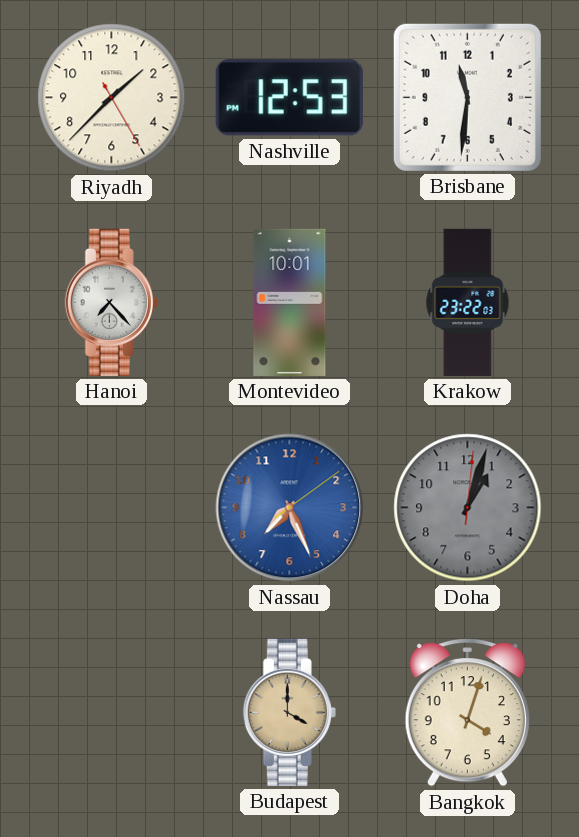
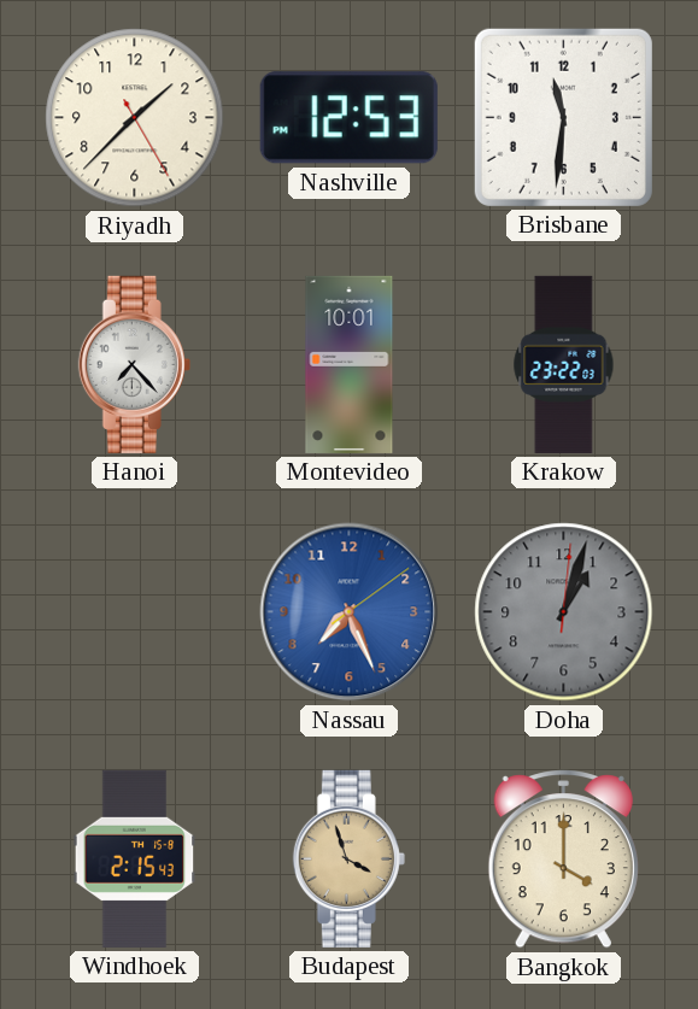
Windhoek: none -> 2:15 (135, 858)
Budapest: 4:00 -> 3:57 (348, 858)
Bangkok: 4:03 -> 4:00 (563, 860)
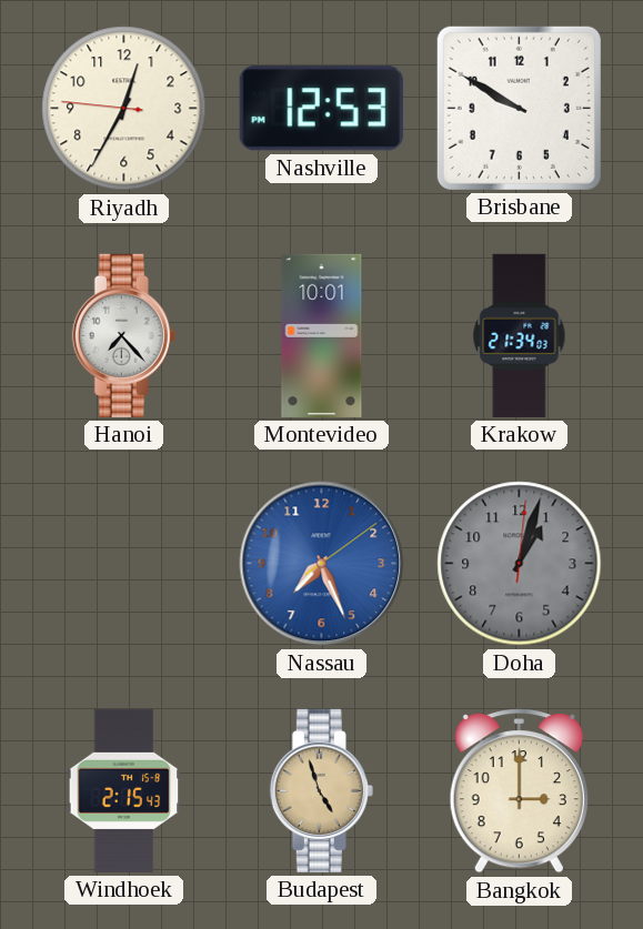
Riyadh: 1:37 -> 12:34 (124, 109)
Brisbane: 11:31 -> 9:50 (519, 108)
Krakow: 23:22 -> 21:34 (520, 335)
Budapest: 3:57 -> 4:57 (321, 790)
Bangkok: 4:00 -> 3:00 (519, 791)
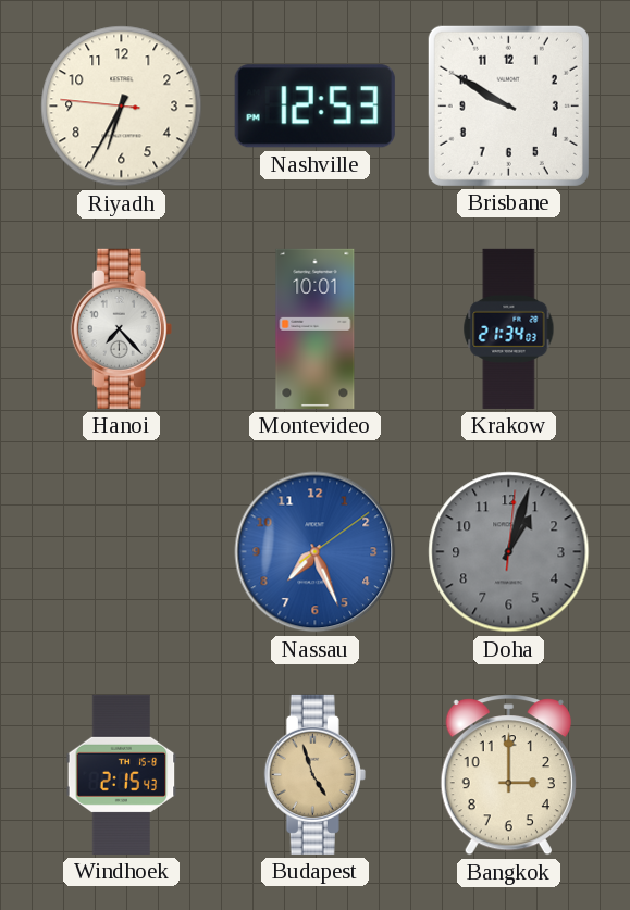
Riyadh: 12:34 -> 6:34 (122, 107)
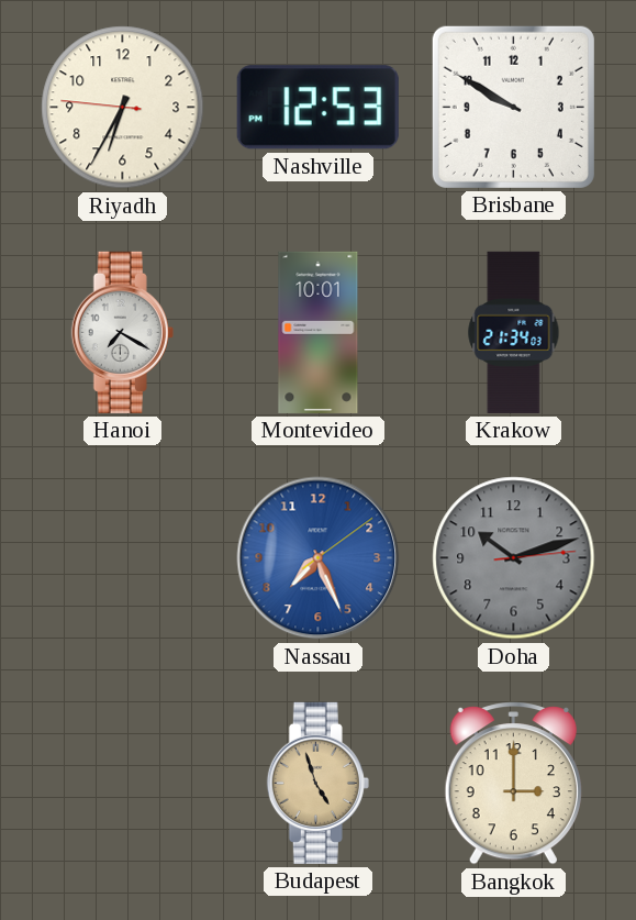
Hanoi: 7:23 -> 7:20 (122, 332)
Doha: 1:03 -> 10:12 (514, 558)
Windhoek: 2:15 -> none (122, 774)
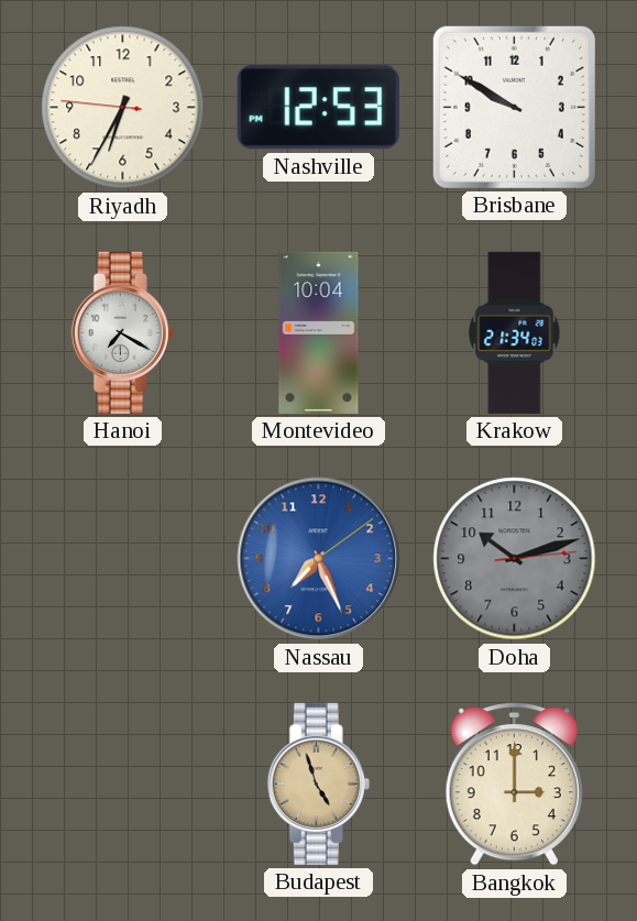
Montevideo: 10:01 -> 10:04 (319, 332)
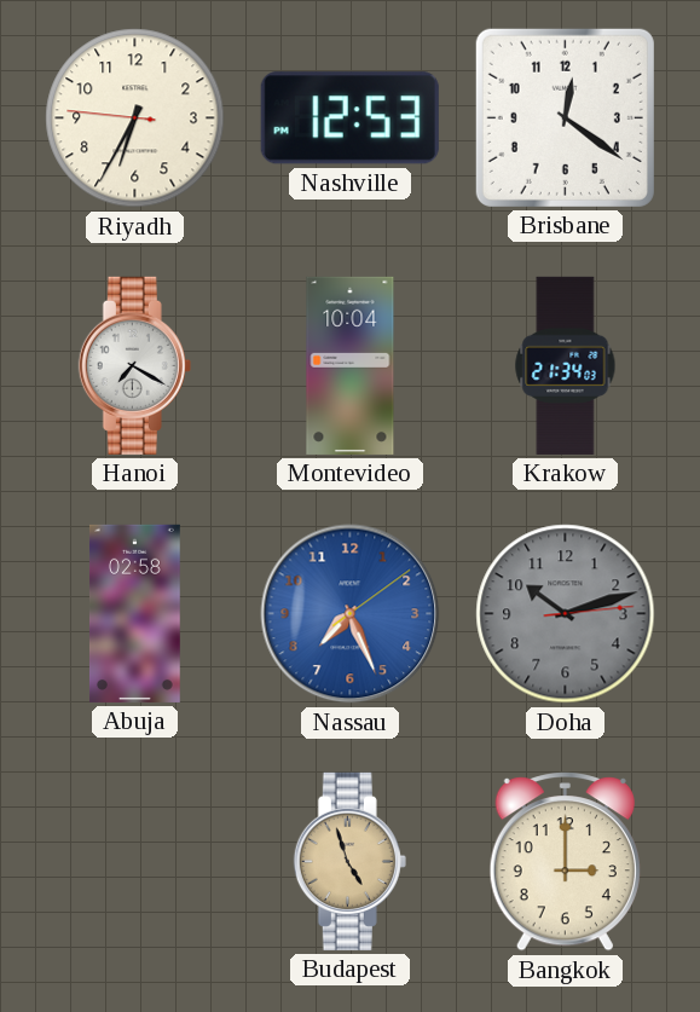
Brisbane: 9:50 -> 12:21 (565, 117)
Abuja: none -> 02:58 (134, 613)
